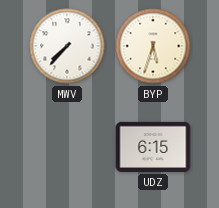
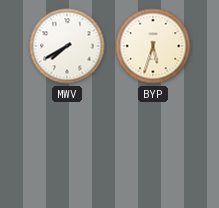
MWV: 7:37 -> 7:40 (67, 46)
UDZ: 6:15 -> none (153, 147)
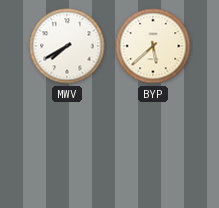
BYP: 5:33 -> 5:38 (153, 46)
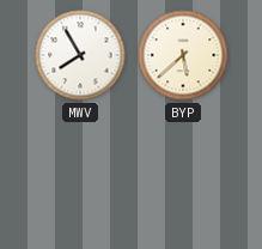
MWV: 7:40 -> 7:55 (80, 55)
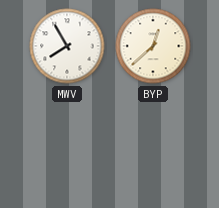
BYP: 5:38 -> 12:38 (153, 46)
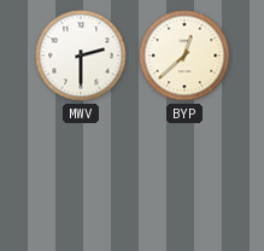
MWV: 7:55 -> 2:30 (81, 56)
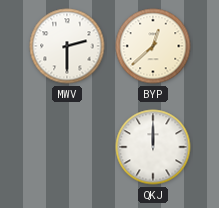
QKJ: none -> 12:00 (153, 147)
